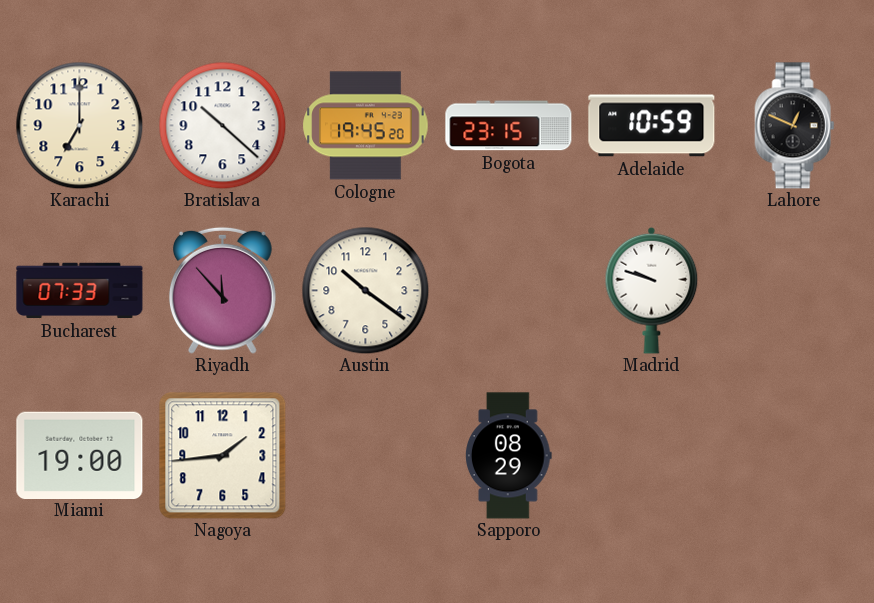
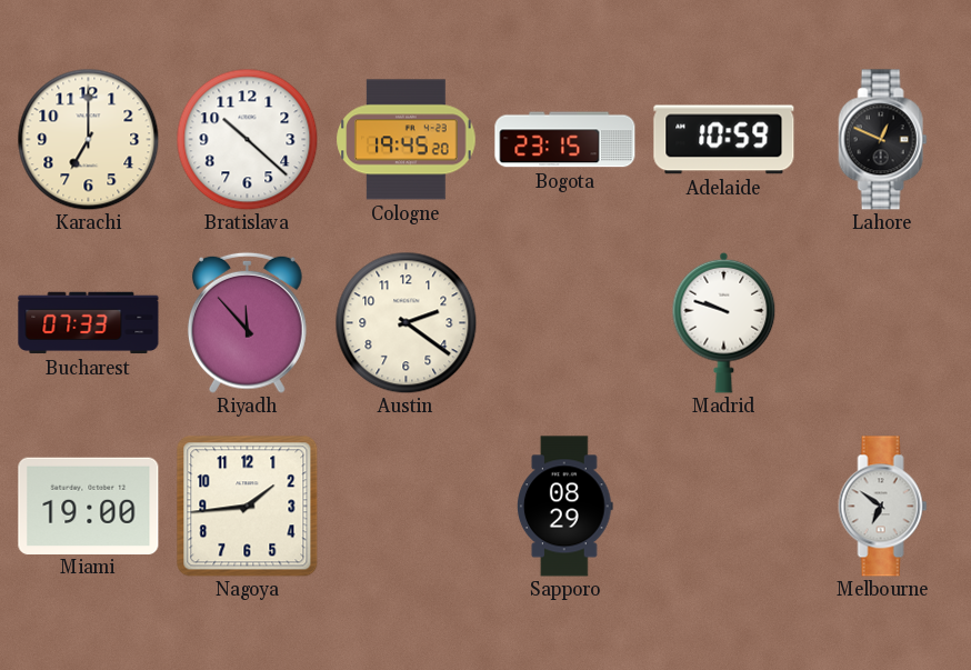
Austin: 10:21 -> 2:21 (406, 322)
Melbourne: none -> 6:51 (883, 507)
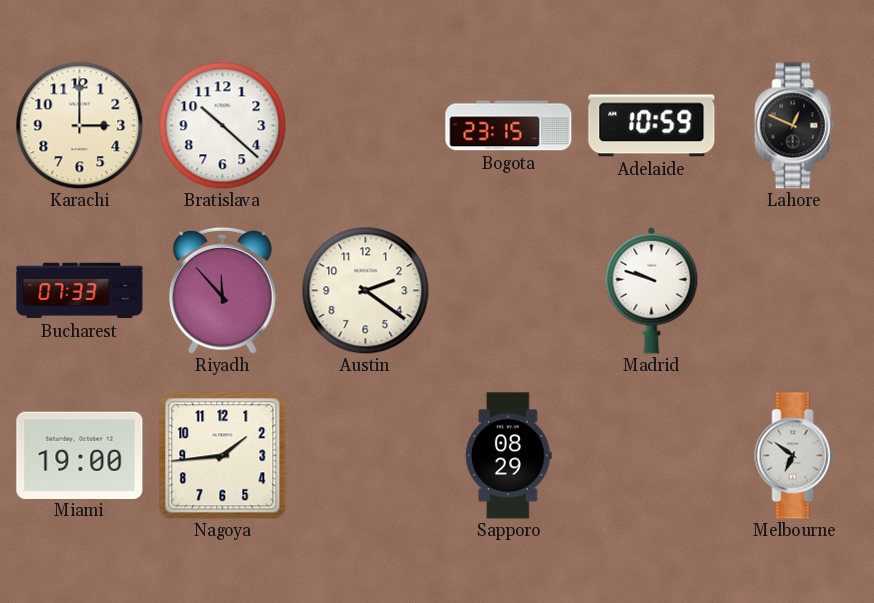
Karachi: 7:00 -> 3:00 (79, 125)
Cologne: 19:45 -> none (407, 140)
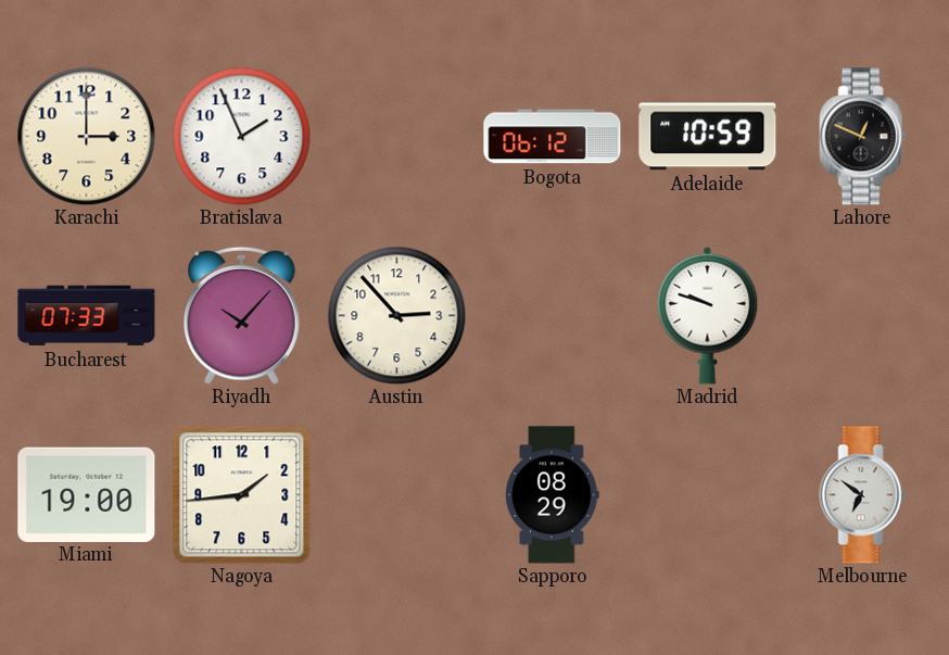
Bratislava: 10:22 -> 1:56 (241, 136)
Bogota: 23:15 -> 06:12 (553, 137)
Riyadh: 11:53 -> 10:07 (241, 315)
Austin: 2:21 -> 2:53 (396, 315)
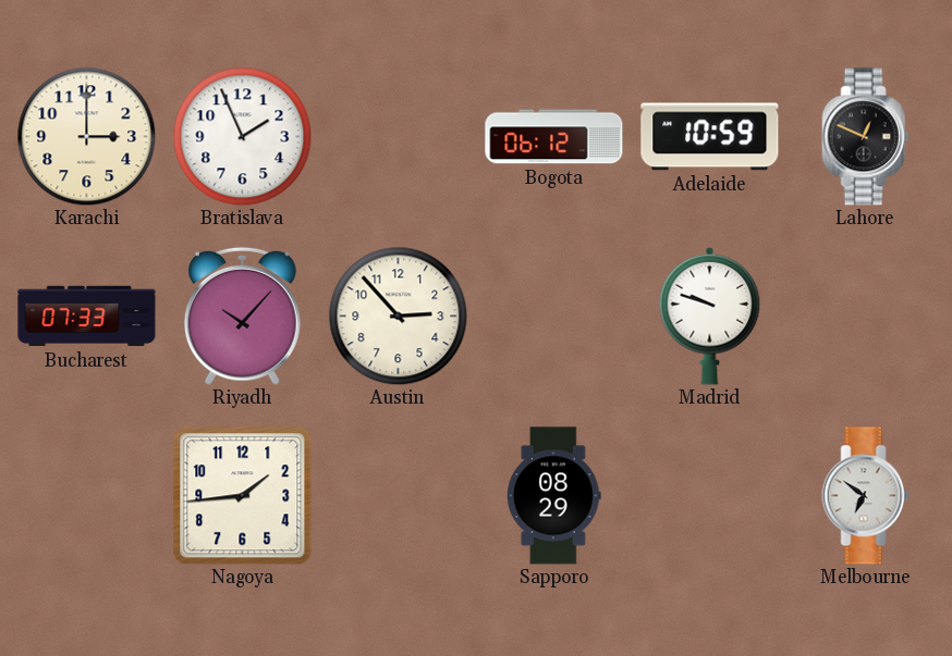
Miami: 19:00 -> none (87, 494)
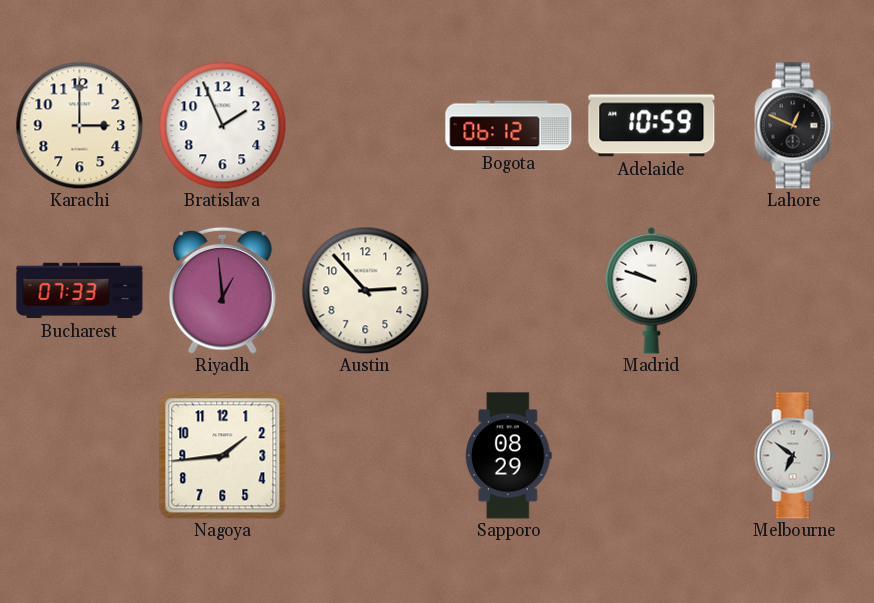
Riyadh: 10:07 -> 12:59 (222, 290)
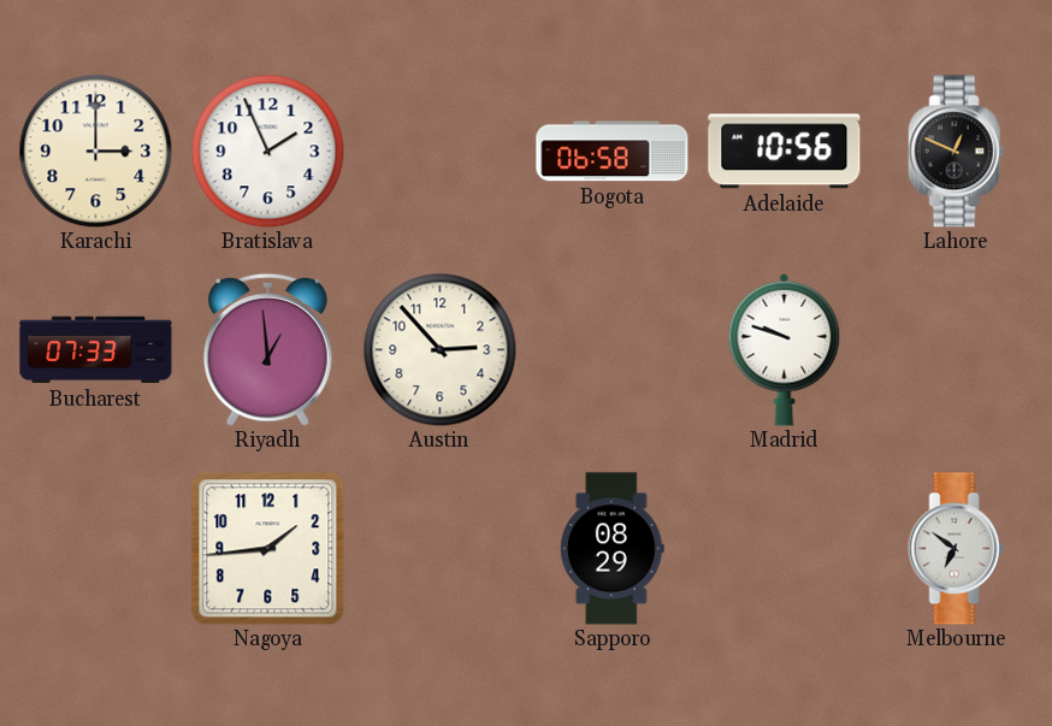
Bogota: 06:12 -> 06:58 (613, 152)
Adelaide: 10:59 -> 10:56 (785, 152)
